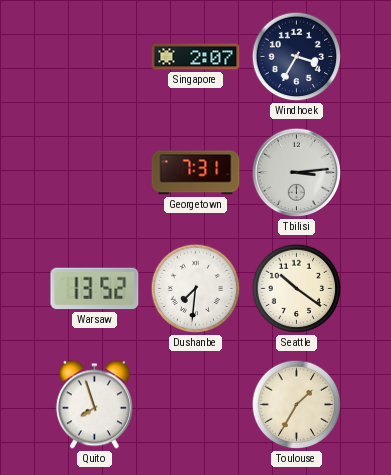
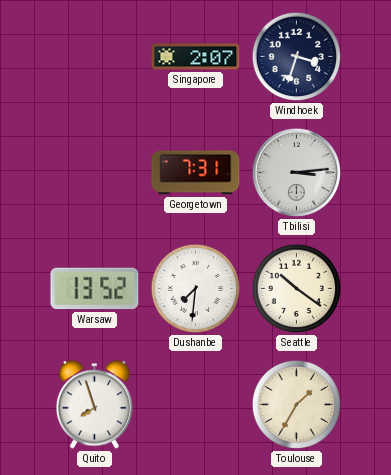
Windhoek: 3:35 -> 3:33 (297, 57)
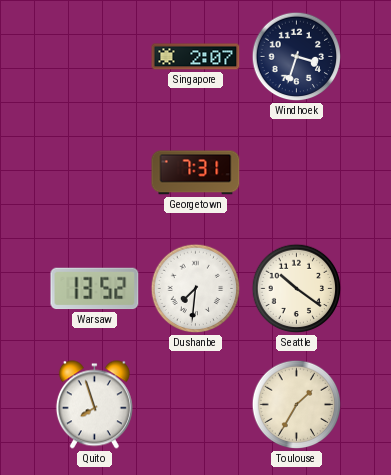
Tbilisi: 3:14 -> none (297, 173)
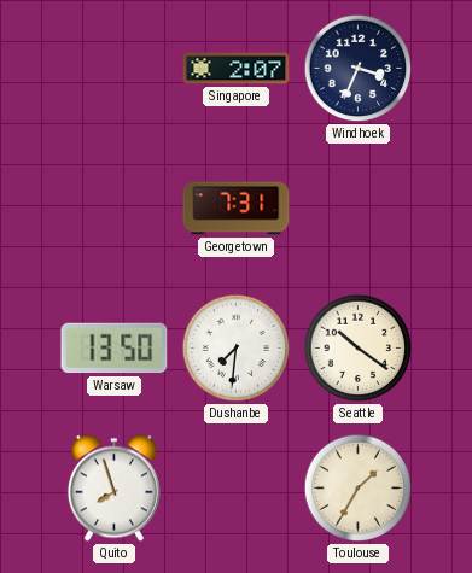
Windhoek: 3:33 -> 3:34 (359, 69)
Warsaw: 13:52 -> 13:50 (115, 349)
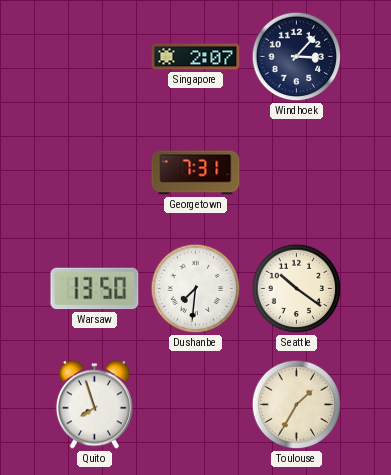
Windhoek: 3:34 -> 3:07 (297, 57)
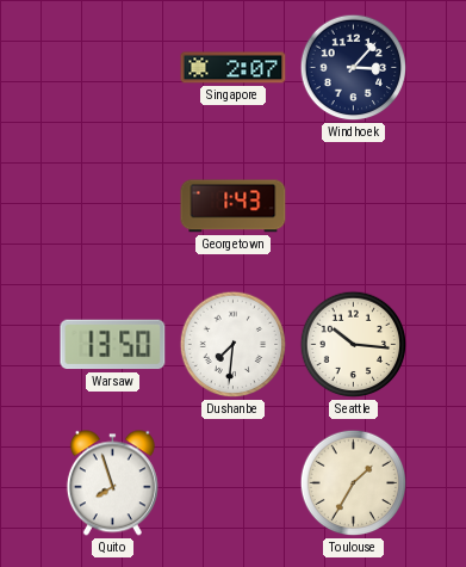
Georgetown: 7:31 -> 1:43 (234, 207)
Seattle: 10:21 -> 10:16 (354, 345)
